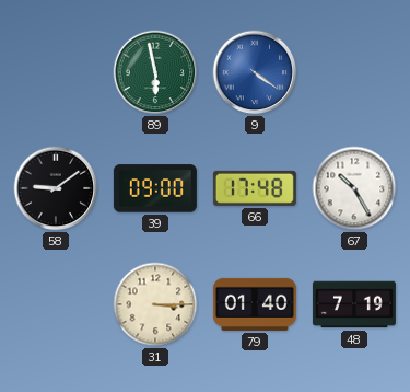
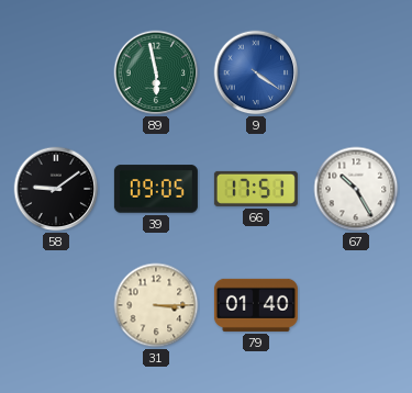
39: 09:00 -> 09:05 (156, 189)
66: 17:48 -> 17:51 (256, 189)
48: 7:19 -> none (354, 304)
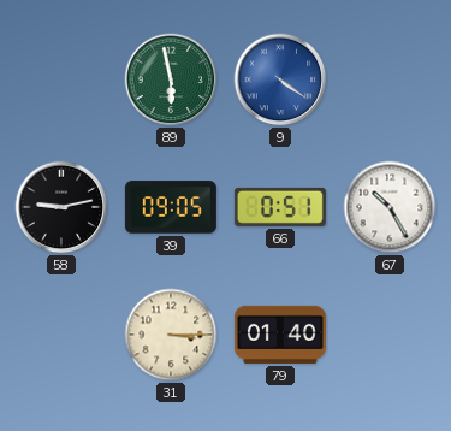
58: 9:09 -> 9:13 (61, 207)
66: 17:51 -> 0:51 (280, 207)
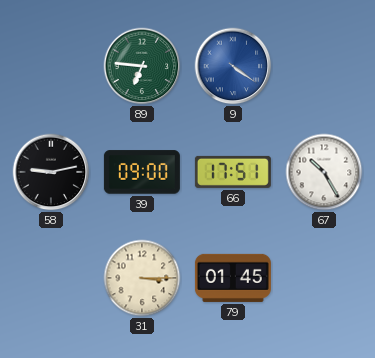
89: 5:58 -> 6:46 (142, 66)
39: 09:05 -> 09:00 (142, 172)
66: 0:51 -> 17:51 (233, 172)
79: 01:40 -> 01:45 (233, 278)
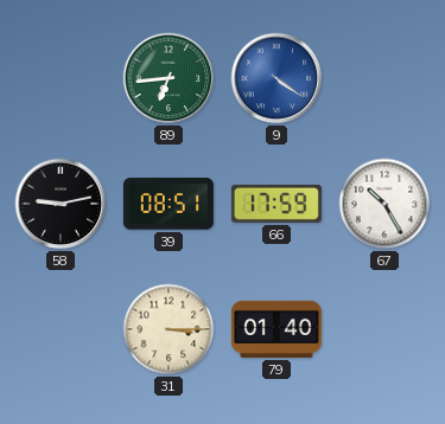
89: 6:46 -> 6:44 (169, 78)
39: 09:00 -> 08:51 (169, 204)
66: 17:51 -> 17:59 (276, 204)
79: 01:45 -> 01:40 (276, 329)
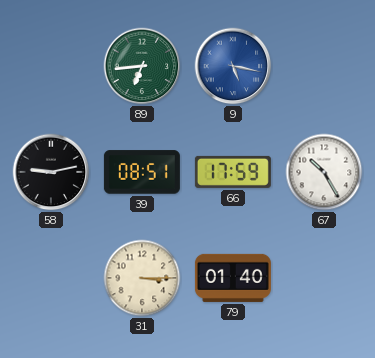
9: 4:21 -> 5:17 (233, 66)
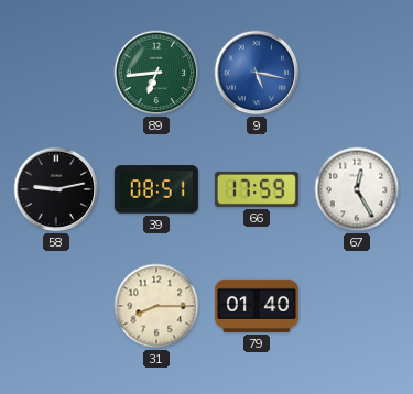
67: 10:25 -> 12:25 (357, 189)
31: 3:15 -> 8:15 (156, 306)
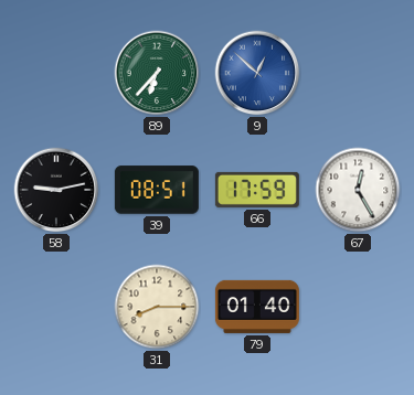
89: 6:44 -> 6:37 (157, 73)
9: 5:17 -> 12:52 (257, 73)
